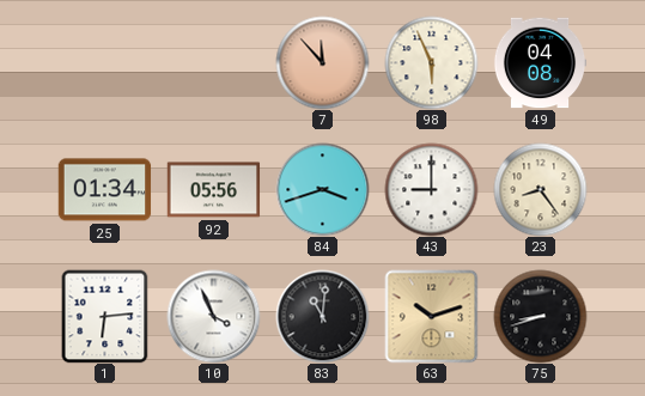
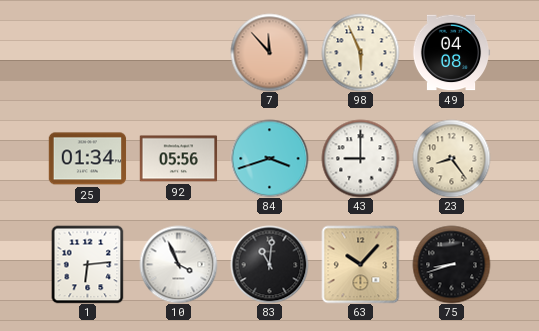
63: 10:12 -> 10:07 (360, 264)
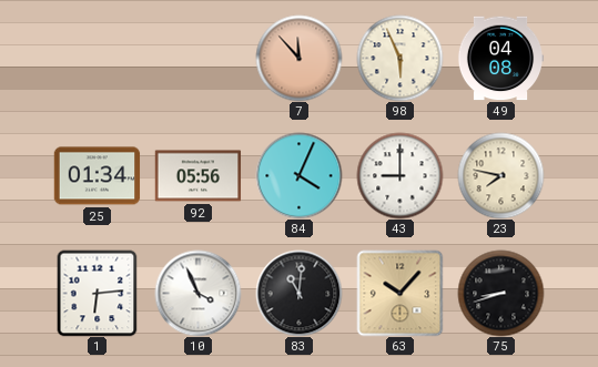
84: 3:42 -> 4:04 (298, 175)
23: 8:24 -> 7:47 (500, 175)
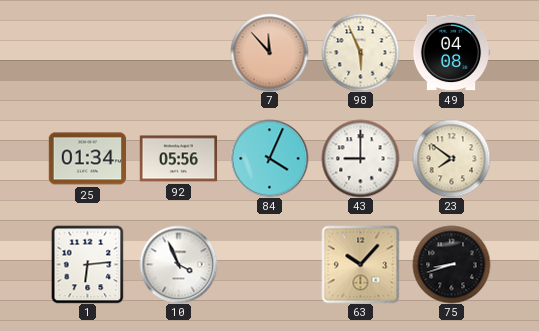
23: 7:47 -> 7:51 (451, 158)
83: 11:01 -> none (298, 293)
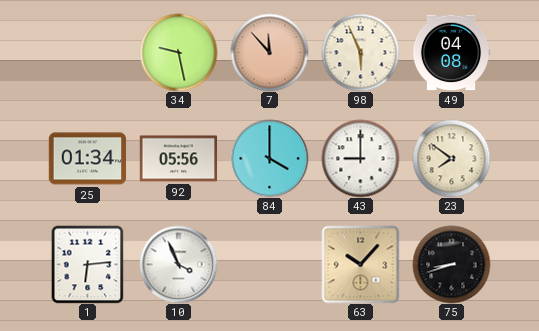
34: none -> 9:28 (178, 52)
84: 4:04 -> 4:00 (269, 158)
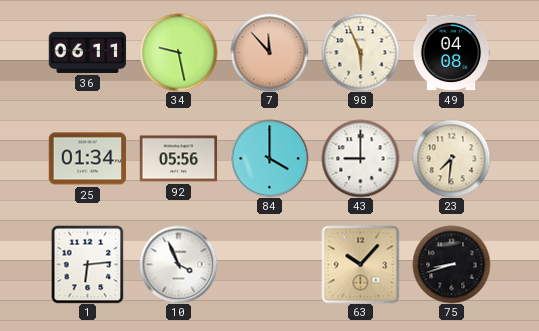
36: none -> 06:11 (87, 52)
23: 7:51 -> 7:31 (451, 158)
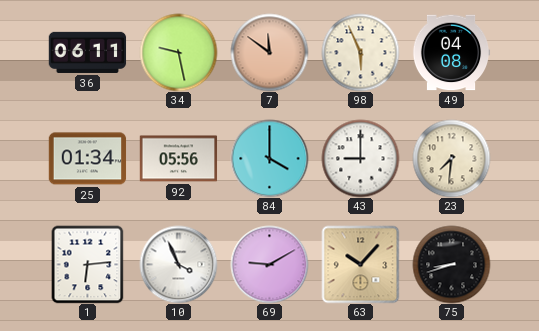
7: 11:53 -> 11:51 (269, 52)
69: none -> 9:10 (269, 264)
